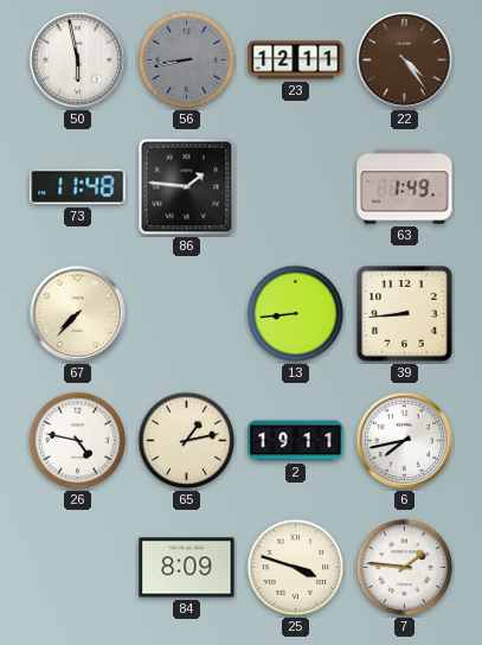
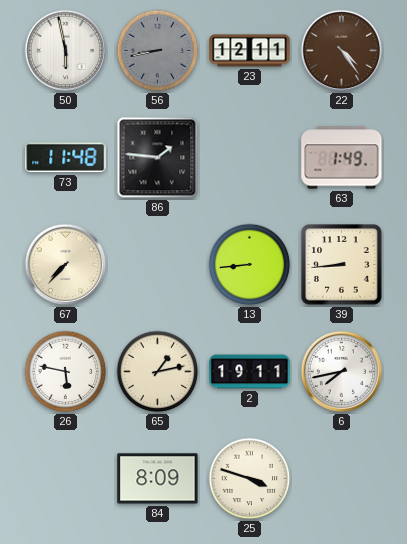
26: 4:47 -> 5:47 (66, 372)
7: 1:46 -> none (405, 568)
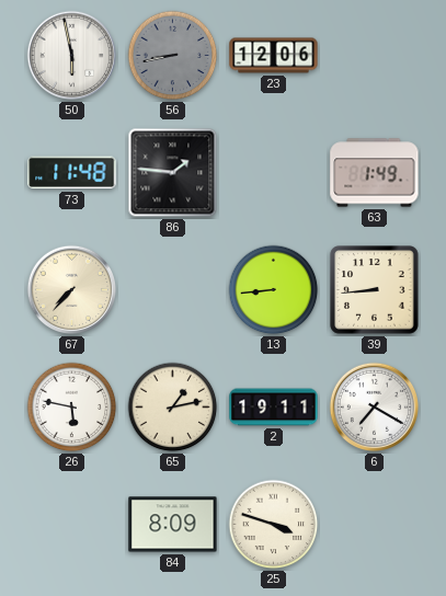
23: 12:11 -> 12:06 (274, 56)
22: 4:24 -> none (342, 51)
6: 7:43 -> 7:20 (375, 408)
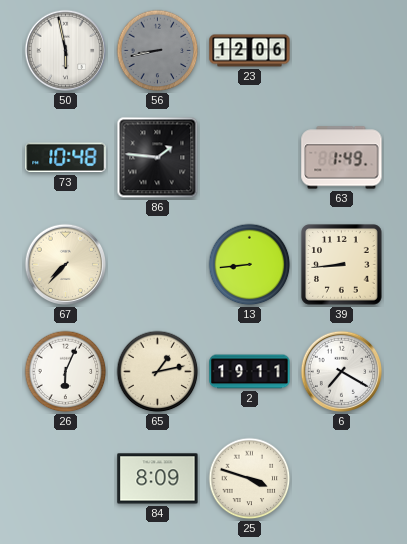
73: 11:48 -> 10:48 (66, 158)
26: 5:47 -> 6:04 (66, 372)
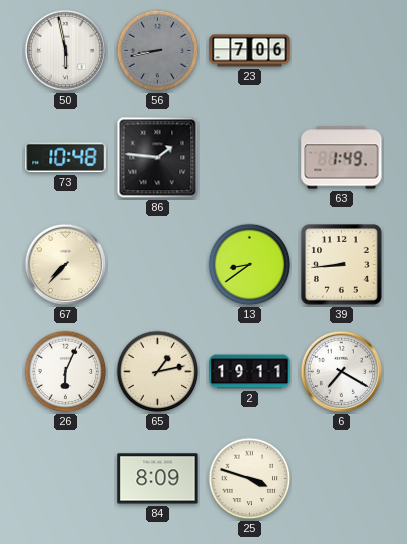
23: 12:06 -> 7:06 (250, 51)
13: 8:44 -> 8:39 (250, 265)
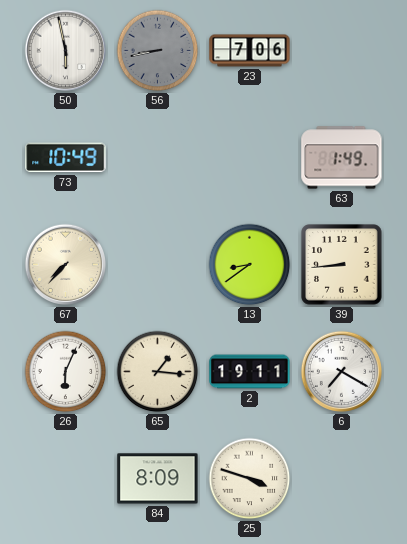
73: 10:48 -> 10:49 (66, 158)
86: 1:46 -> none (158, 158)
65: 1:13 -> 1:16 (158, 372)
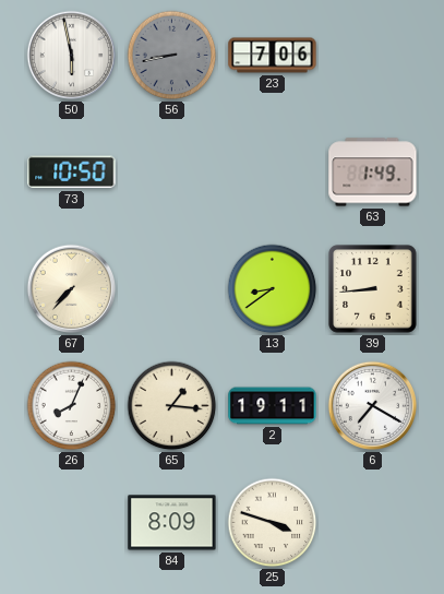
73: 10:49 -> 10:50 (72, 173)
26: 6:04 -> 8:04 (72, 406)
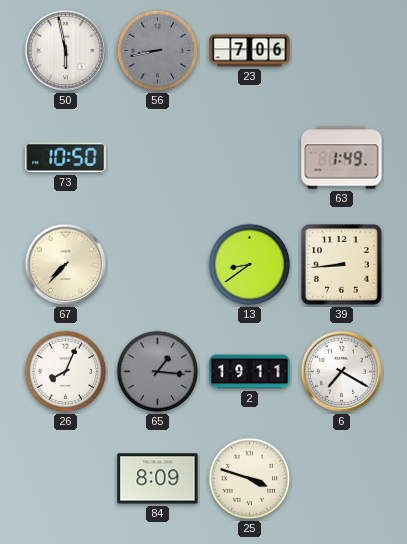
65 dial: cream -> grey (158, 372)
